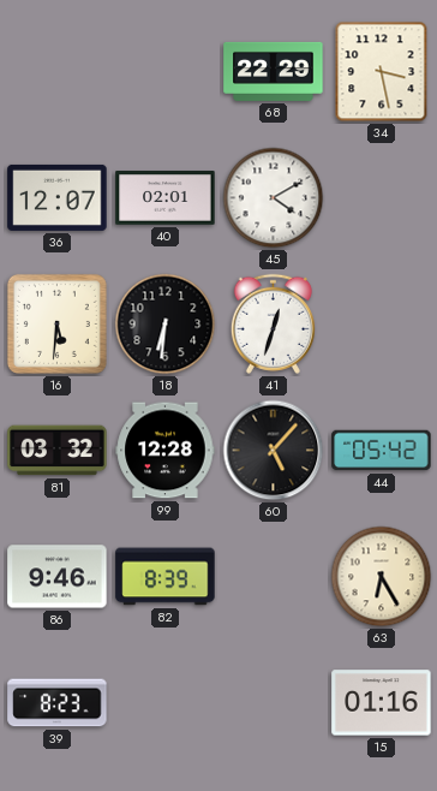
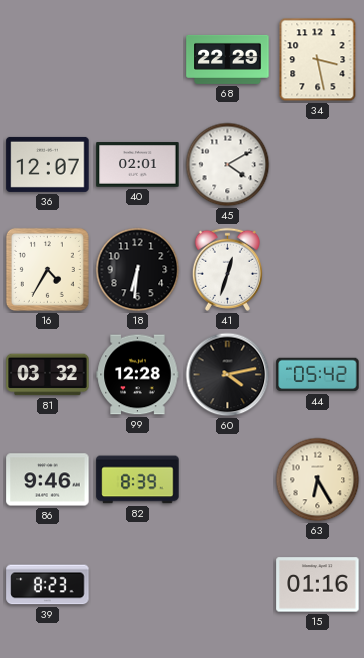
16: 5:31 -> 4:35 (47, 269)
60: 5:07 -> 4:13 (228, 375)
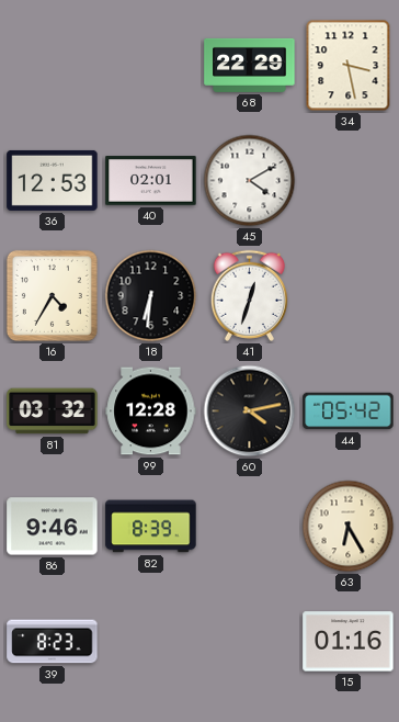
36: 12:07 -> 12:53 (53, 180)
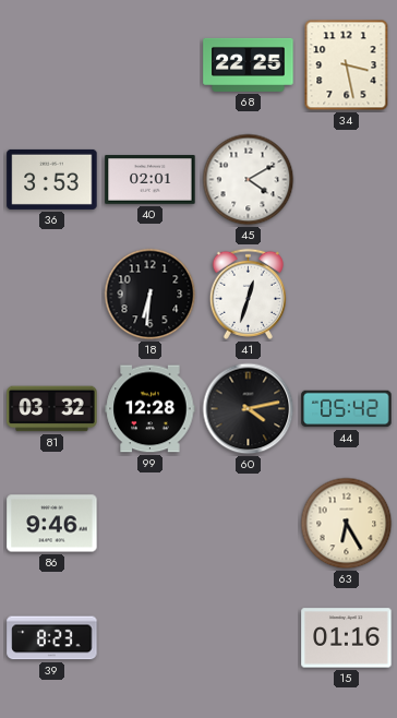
68: 22:29 -> 22:25 (249, 64)
36: 12:53 -> 3:53 (52, 179)
16: 4:35 -> none (52, 295)
82: 8:39 -> none (151, 527)
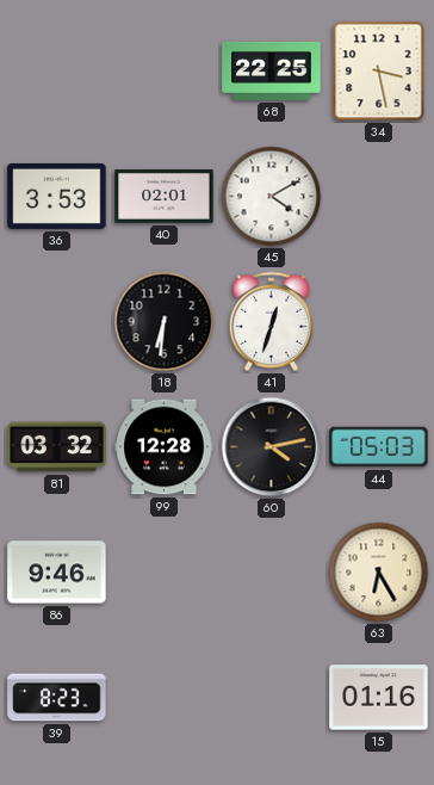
44: 05:42 -> 05:03 (379, 447)
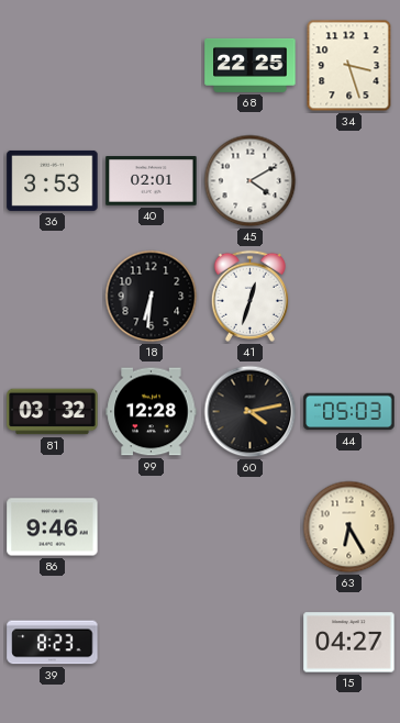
34: 3:28 -> 3:27 (349, 66)
15: 01:16 -> 04:27 (349, 643)
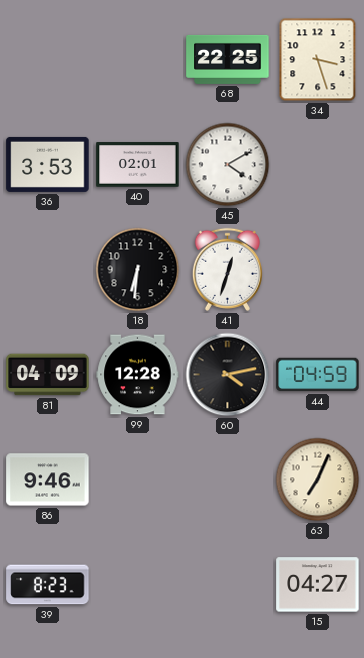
81: 03:32 -> 04:09 (48, 375)
44: 05:03 -> 04:59 (318, 375)
63: 6:25 -> 7:04 (318, 480)
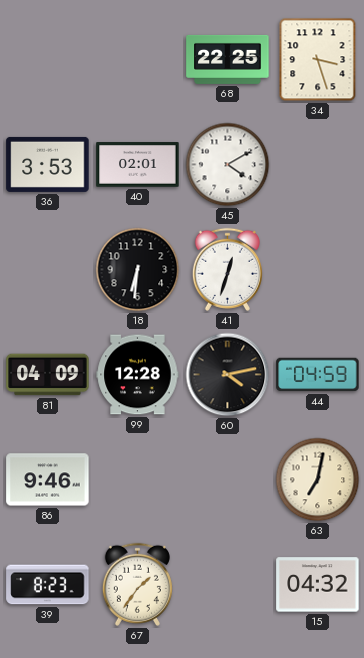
63: 7:04 -> 7:02 (318, 480)
67: none -> 1:36 (137, 584)
15: 04:27 -> 04:32 (318, 585)
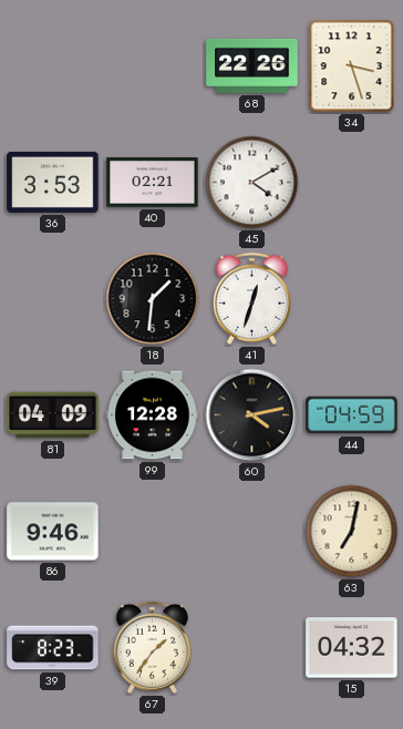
68: 22:25 -> 22:26 (252, 65)
40: 02:01 -> 02:21 (153, 183)
18: 6:31 -> 1:31 (153, 299)
